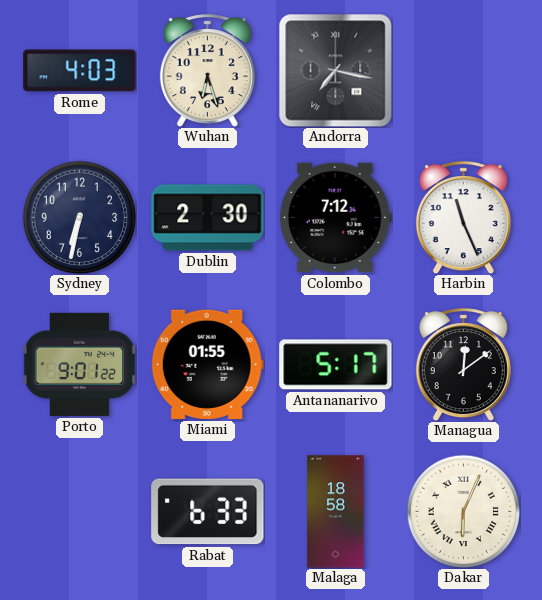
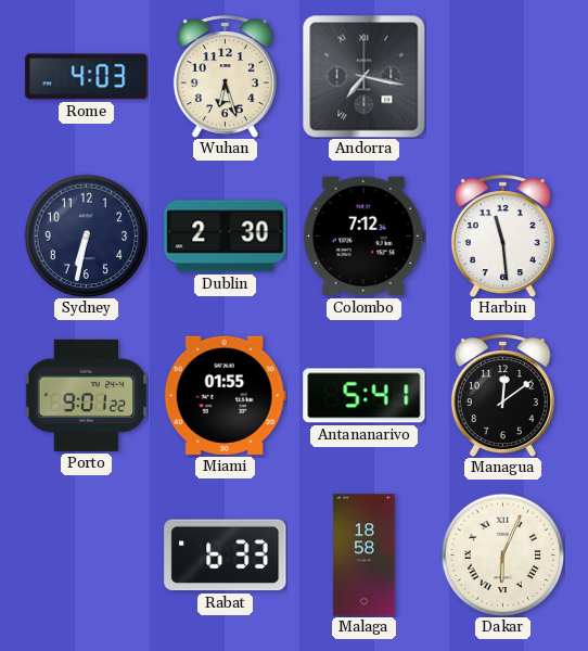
Harbin: 11:26 -> 11:29 (502, 237)
Antananarivo: 5:17 -> 5:41 (365, 396)
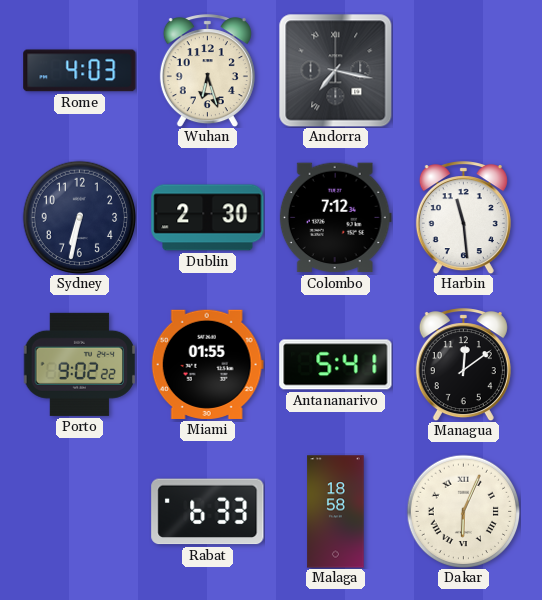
Porto: 9:01 -> 9:02 (79, 364)
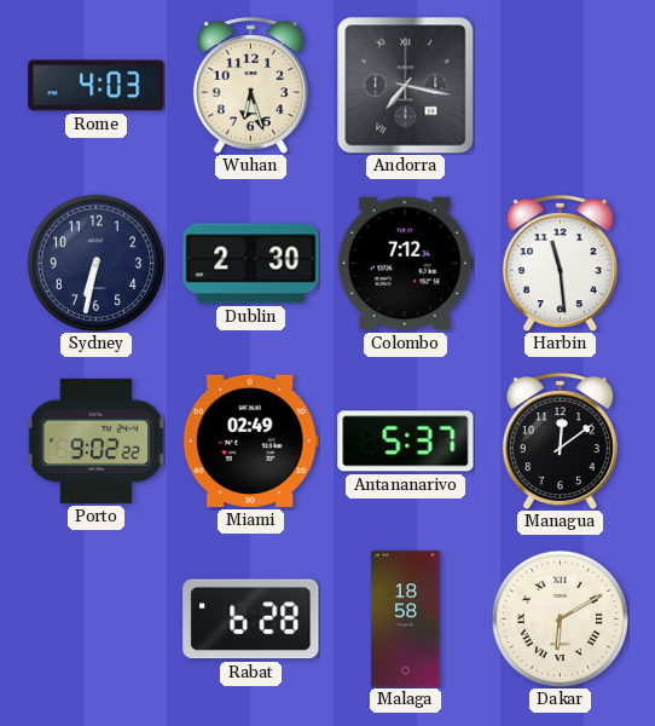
Miami: 01:55 -> 02:49 (250, 440)
Antananarivo: 5:41 -> 5:37 (406, 442)
Rabat: 6:33 -> 6:28 (251, 620)
Dakar: 6:04 -> 6:10 (560, 618)
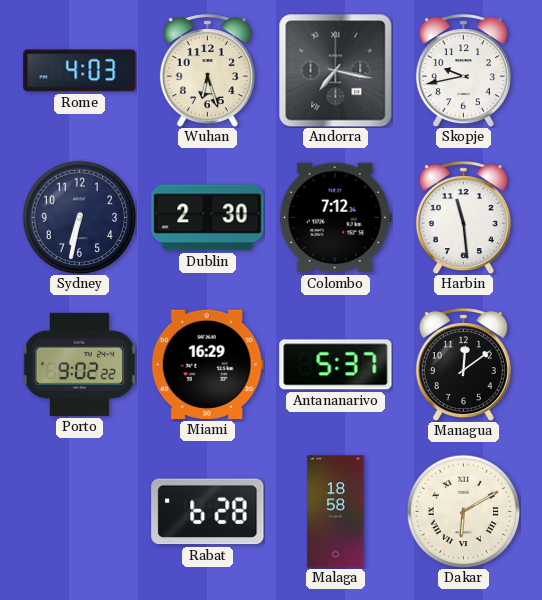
Skopje: none -> 9:43 (463, 71)
Miami: 02:49 -> 16:29 (207, 364)
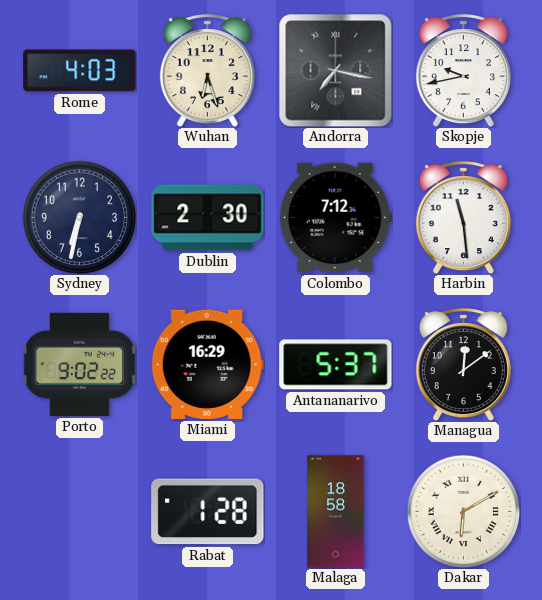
Rabat: 6:28 -> 1:28 (208, 512)
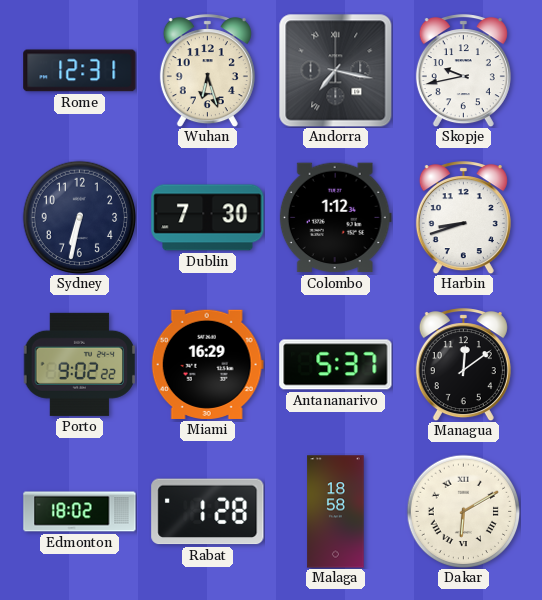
Rome: 4:03 -> 12:31 (80, 71)
Dublin: 2:30 -> 7:30 (208, 218)
Colombo: 7:12 -> 1:12 (335, 218)
Harbin: 11:29 -> 8:42 (463, 218)
Edmonton: none -> 18:02 (80, 512)
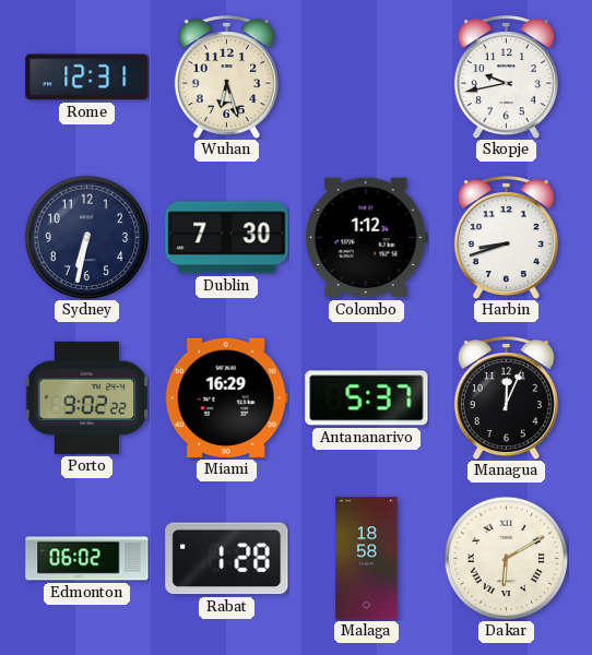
Andorra: 7:17 -> none (335, 70)
Managua: 12:09 -> 12:04 (506, 398)
Edmonton: 18:02 -> 06:02 (87, 559)
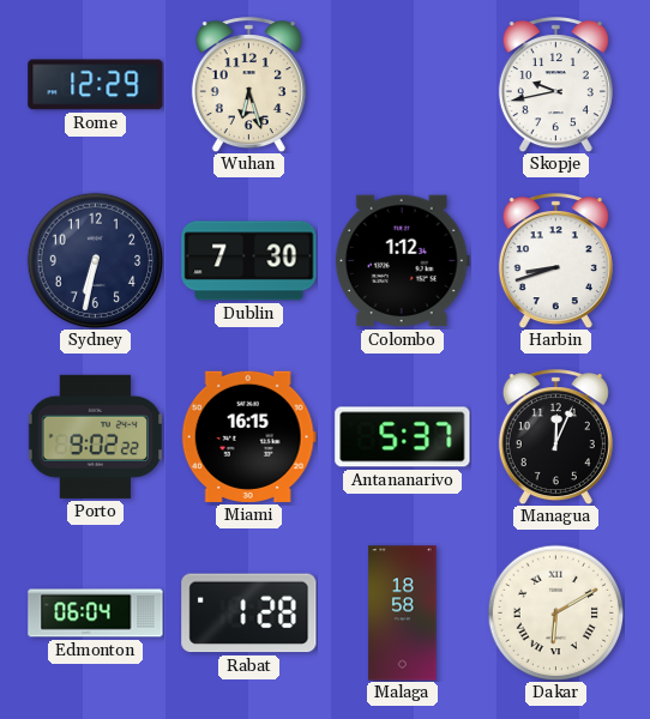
Rome: 12:31 -> 12:29 (96, 85)
Miami: 16:29 -> 16:15 (248, 436)
Edmonton: 06:02 -> 06:04 (96, 614)
